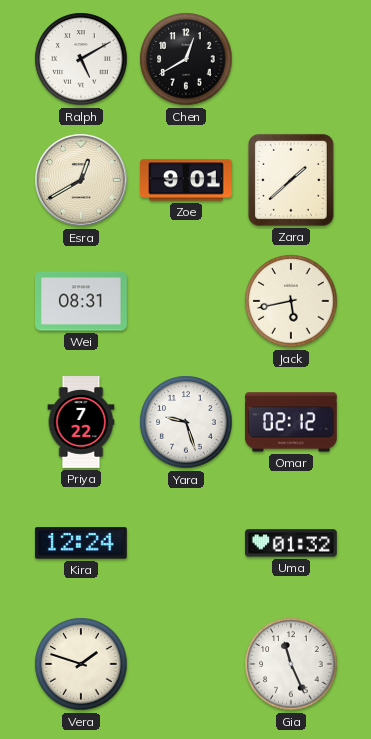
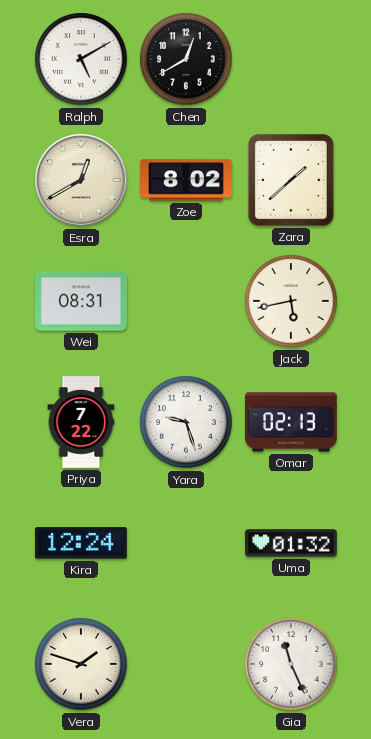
Zoe: 9:01 -> 8:02 (186, 180)
Omar: 02:12 -> 02:13 (292, 422)
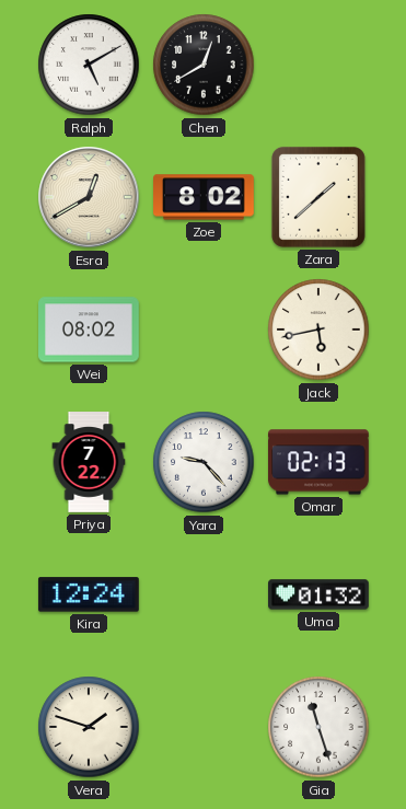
Wei: 08:31 -> 08:02 (90, 330)
Yara: 9:27 -> 9:23 (204, 462)
Gia: 11:26 -> 11:27 (318, 727)
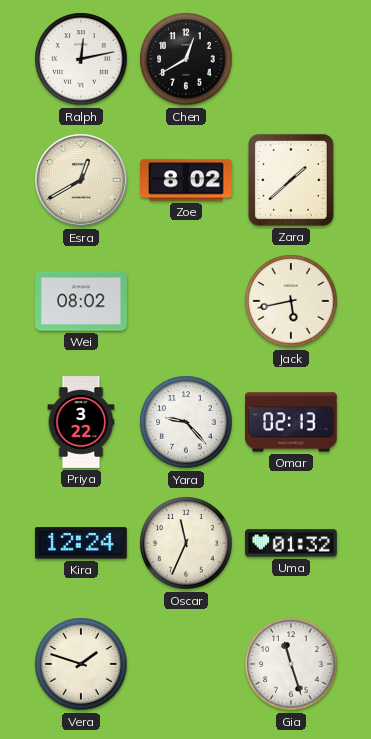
Ralph: 5:10 -> 12:13 (81, 59)
Priya: 7:22 -> 3:22 (81, 422)
Oscar: none -> 11:34 (186, 543)
